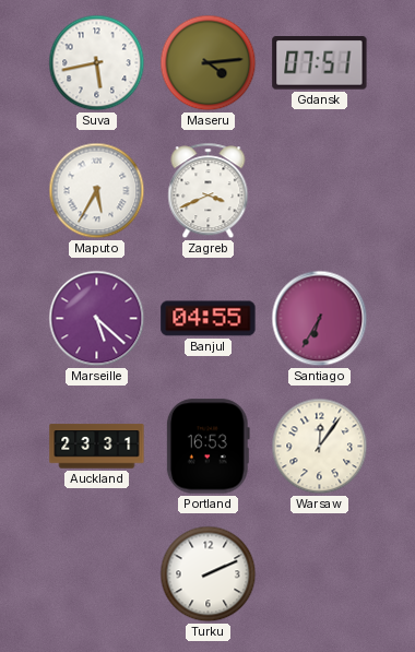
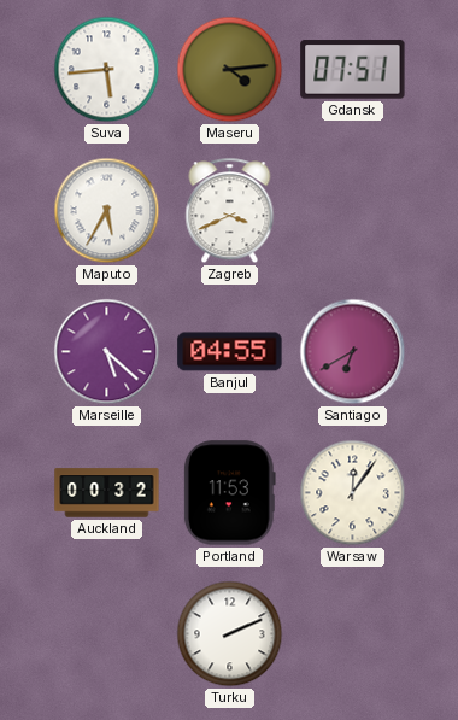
Suva: 5:43 -> 5:44 (107, 70)
Santiago: 6:35 -> 6:40 (353, 352)
Auckland: 23:31 -> 00:32 (107, 493)
Portland: 16:53 -> 11:53 (229, 493)
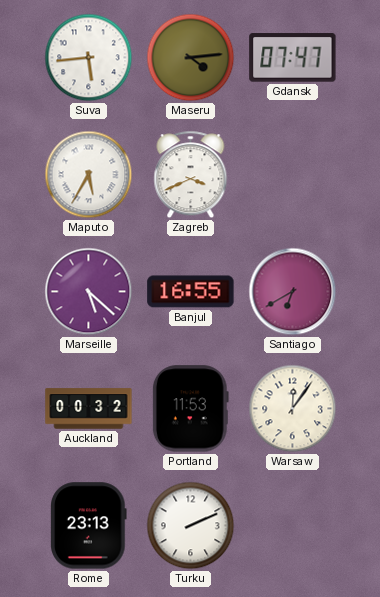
Gdansk: 07:51 -> 07:47 (293, 58)
Banjul: 04:55 -> 16:55 (191, 292)
Rome: none -> 23:13 (89, 526)
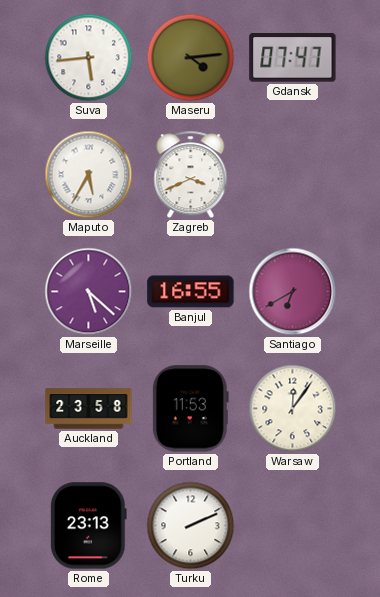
Auckland: 00:32 -> 23:58 (89, 409)
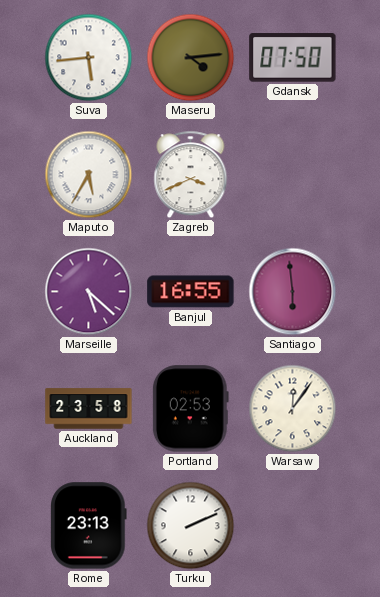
Gdansk: 07:47 -> 07:50 (293, 58)
Santiago: 6:40 -> 5:59 (293, 292)
Portland: 11:53 -> 02:53 (190, 409)
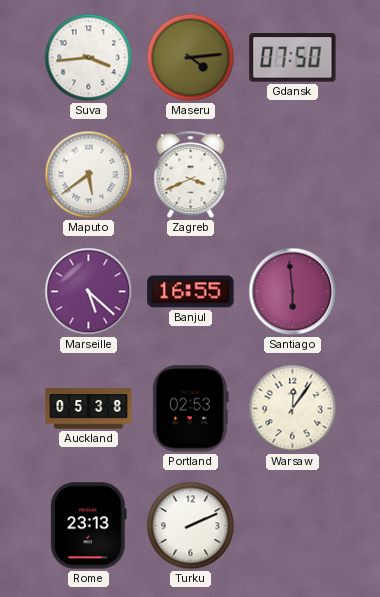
Suva: 5:44 -> 3:44 (89, 58)
Maputo: 5:35 -> 5:39 (89, 175)
Auckland: 23:58 -> 05:38 (89, 409)
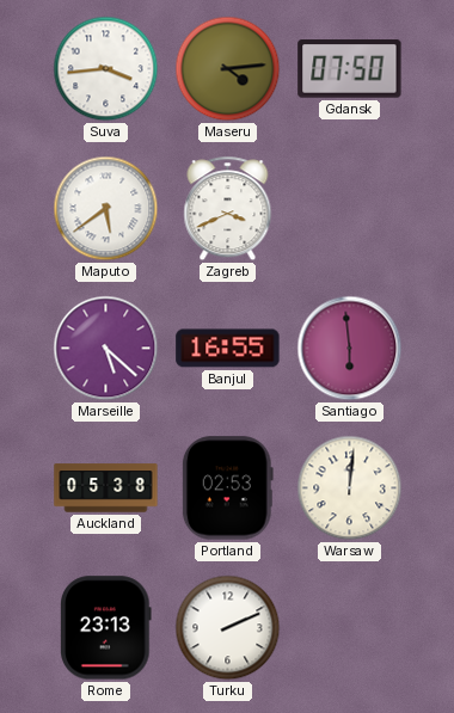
Warsaw: 12:06 -> 12:01 (350, 488)
